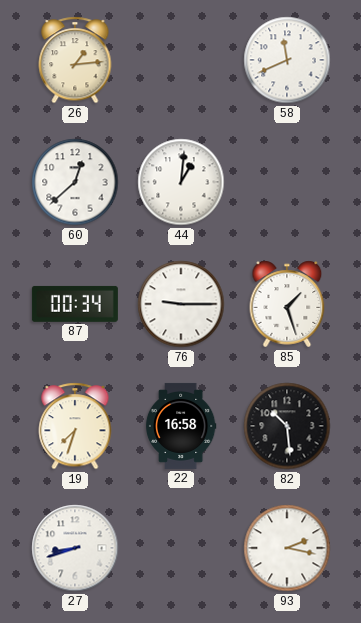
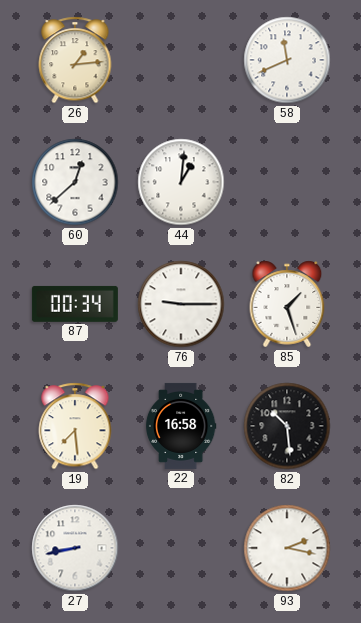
19: 7:33 -> 7:29 (75, 426)
27: 8:42 -> 8:43 (75, 548)
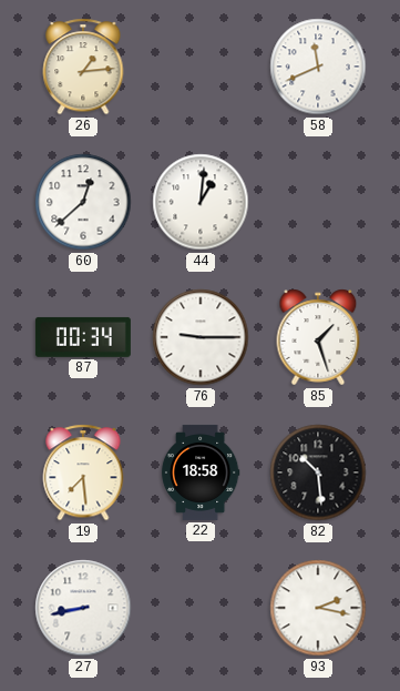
22: 16:58 -> 18:58 (201, 472)
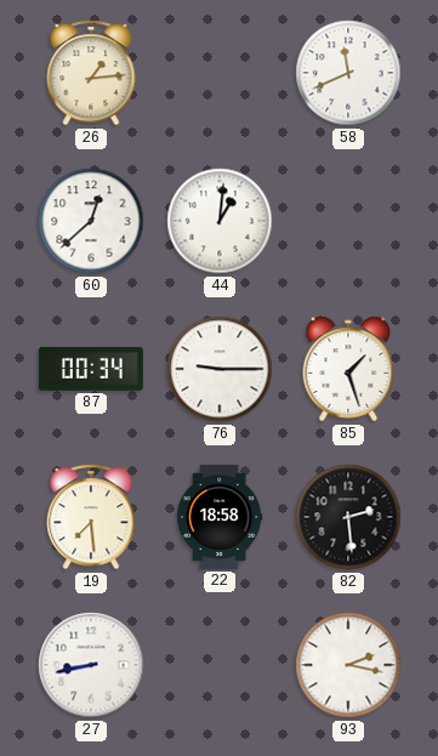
82: 10:29 -> 2:29 (348, 517)
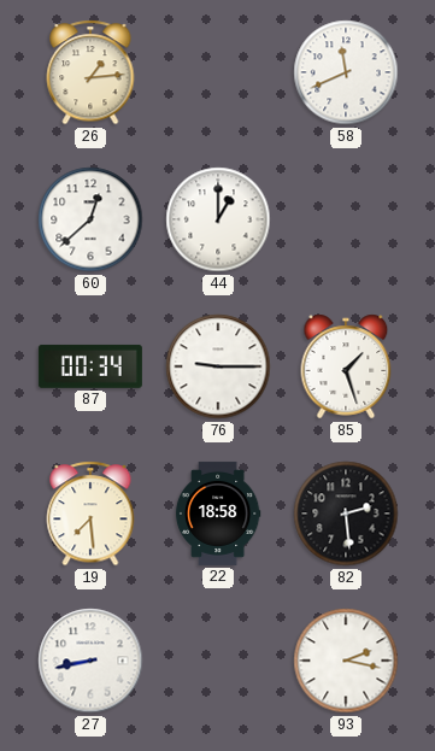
44: 1:01 -> 1:00 (218, 219)
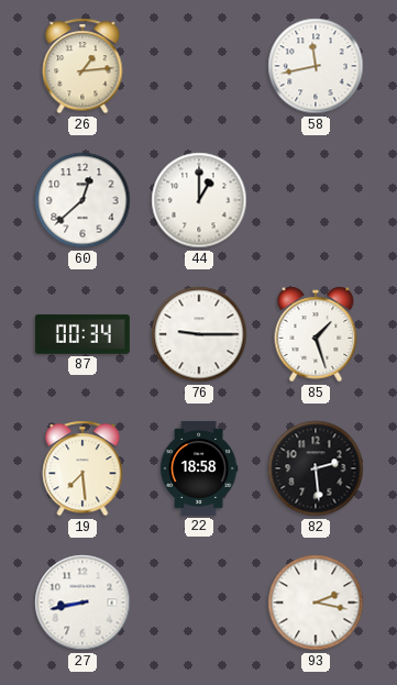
58: 11:41 -> 11:43 (316, 66)
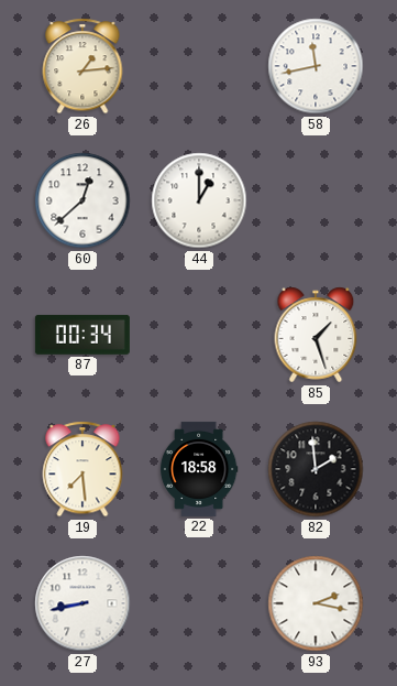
76: 9:15 -> none (199, 334)
82: 2:29 -> 1:59 (316, 469)
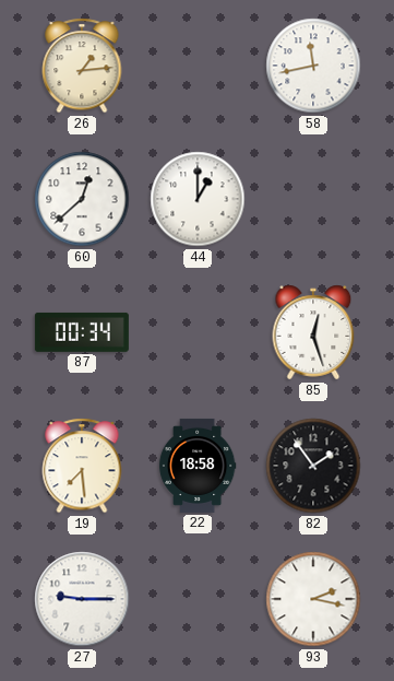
85: 1:27 -> 12:27 (313, 332)
82: 1:59 -> 1:54 (313, 466)
27: 8:43 -> 9:15 (82, 599)
